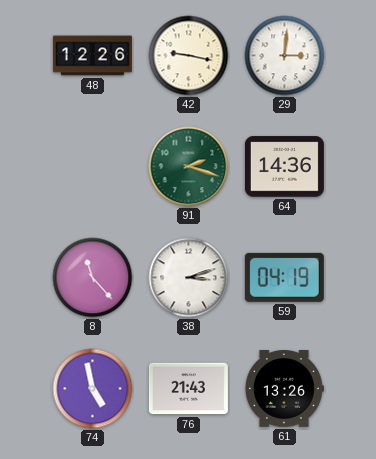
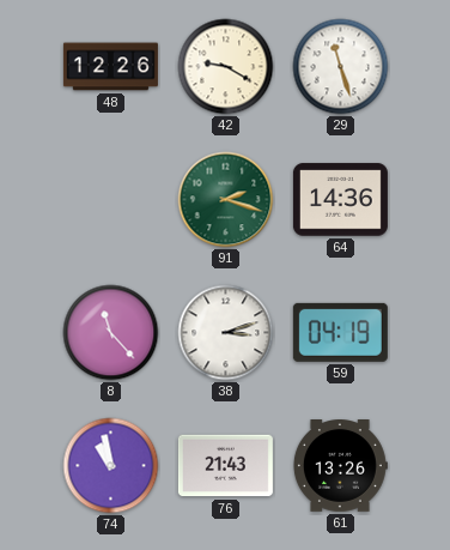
42: 9:17 -> 9:20 (226, 67)
29: 3:01 -> 11:27 (341, 67)
74: 4:58 -> 10:58 (111, 466)
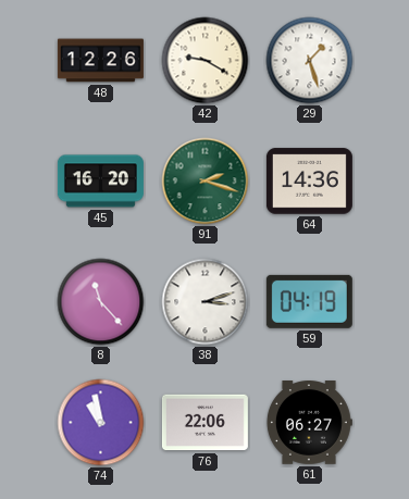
29: 11:27 -> 1:27 (310, 61)
45: none -> 16:20 (100, 182)
76: 21:43 -> 22:06 (205, 423)
61: 13:26 -> 06:27 (309, 423)
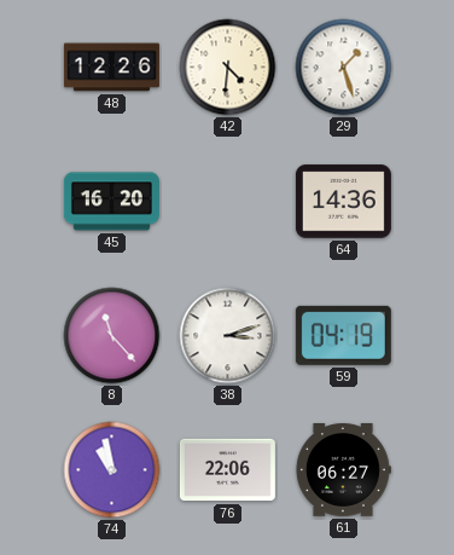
42: 9:20 -> 4:31 (228, 68)
91: 2:18 -> none (206, 182)
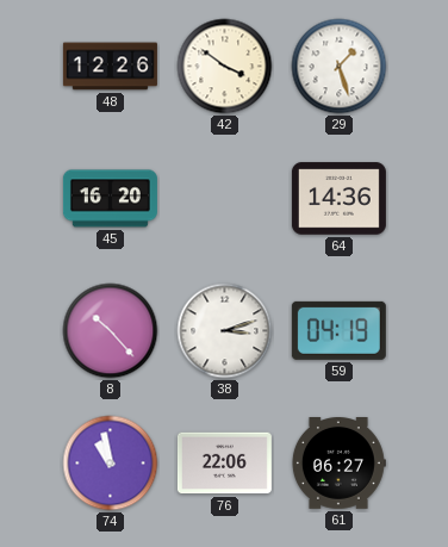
42: 4:31 -> 3:51 (225, 67)
8: 11:23 -> 10:23 (111, 331)
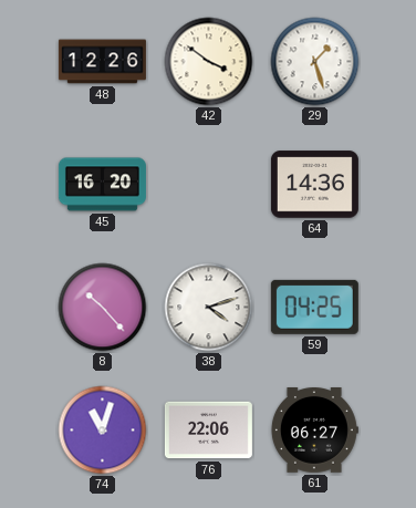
38: 3:12 -> 4:12 (209, 308)
59: 04:19 -> 04:25 (314, 307)
74: 10:58 -> 11:03 (103, 431)
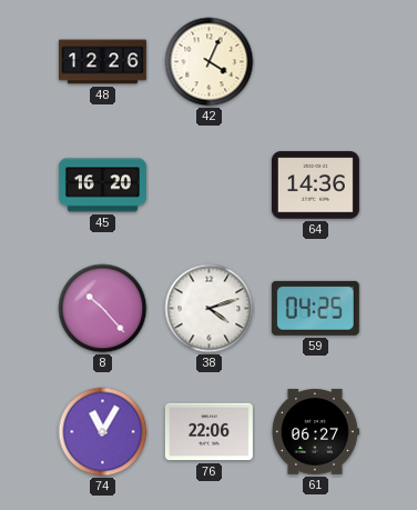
42: 3:51 -> 4:04 (210, 62)
29: 1:27 -> none (315, 62)
74: 11:03 -> 11:05 (103, 432)
